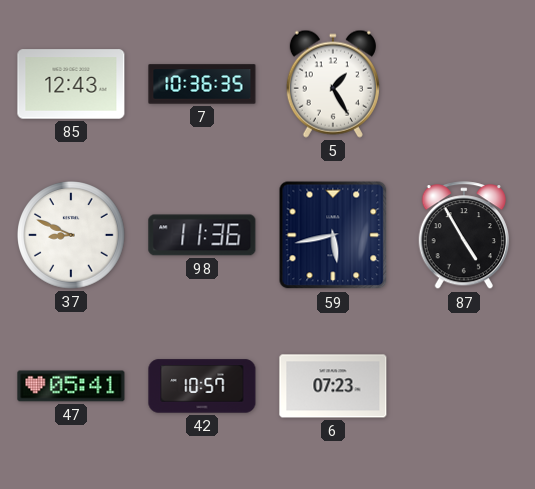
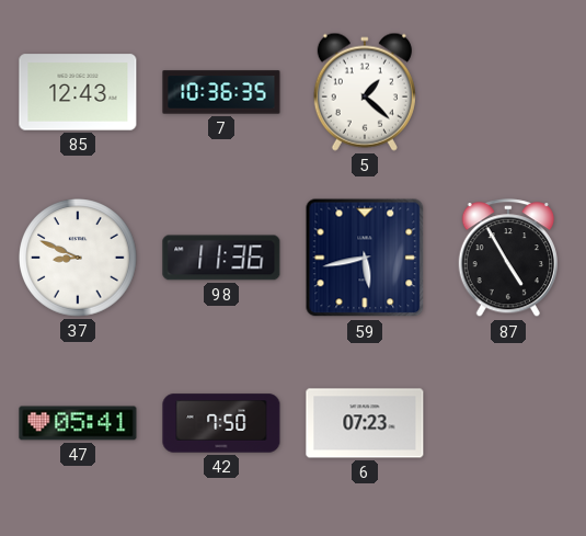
5: 1:25 -> 1:22 (365, 92)
42: 10:57 -> 7:50 (221, 423)
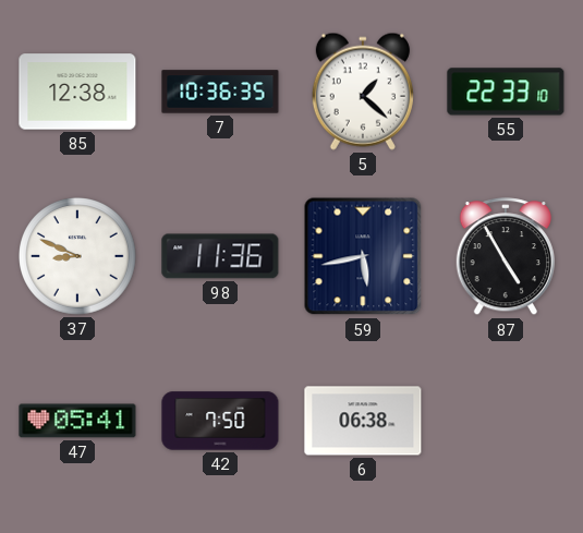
85: 12:43 -> 12:38 (77, 92)
55: none -> 22:33 (506, 92)
6: 07:23 -> 06:38 (363, 421)
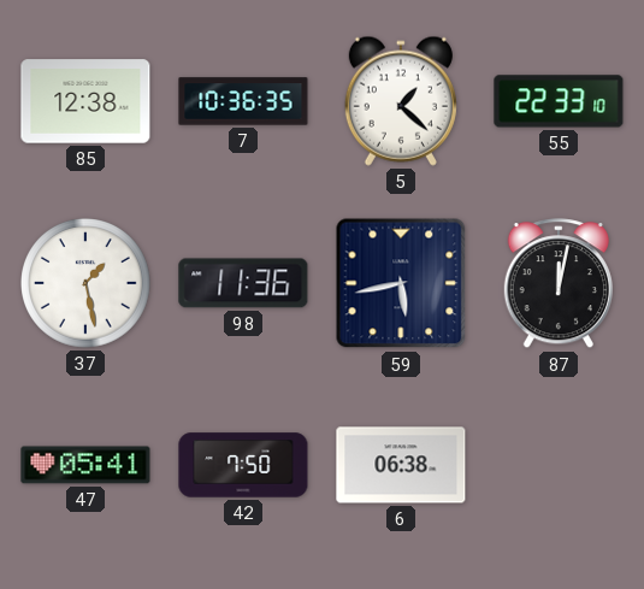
37: 8:49 -> 1:28 (85, 283)
87: 4:55 -> 12:02 (557, 284)
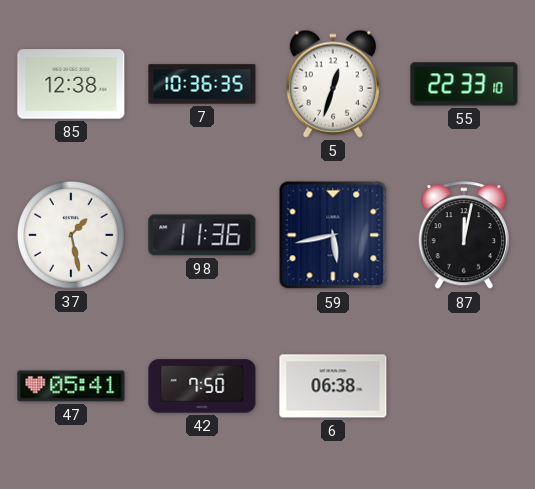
5: 1:22 -> 12:33 (333, 84)
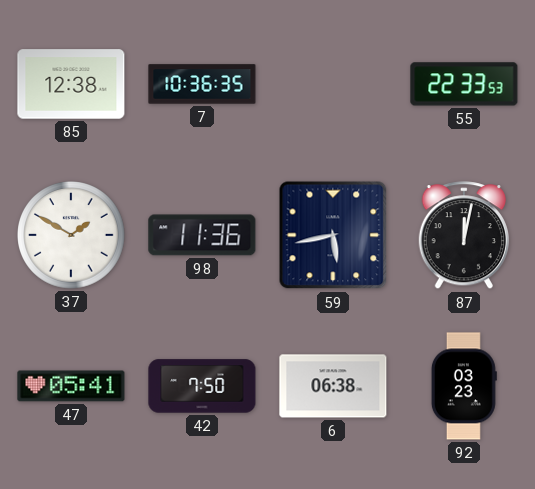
5: 12:33 -> none (333, 84)
55: 22:33:10 -> 22:33:53 (464, 84)
37: 1:28 -> 1:50 (71, 235)
92: none -> 03:23 (464, 386)
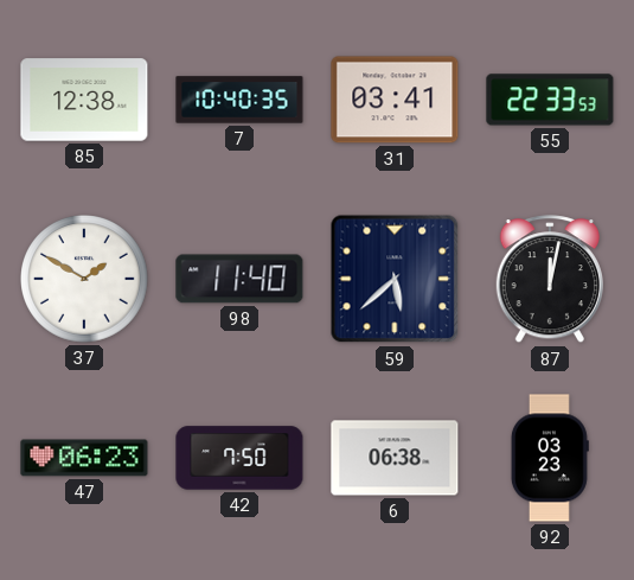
7: 10:36 -> 10:40 (239, 100)
31: none -> 03:41 (395, 100)
98: 11:36 -> 11:40 (239, 279)
59: 5:43 -> 5:38 (395, 279)
47: 05:41 -> 06:23 (84, 458)
